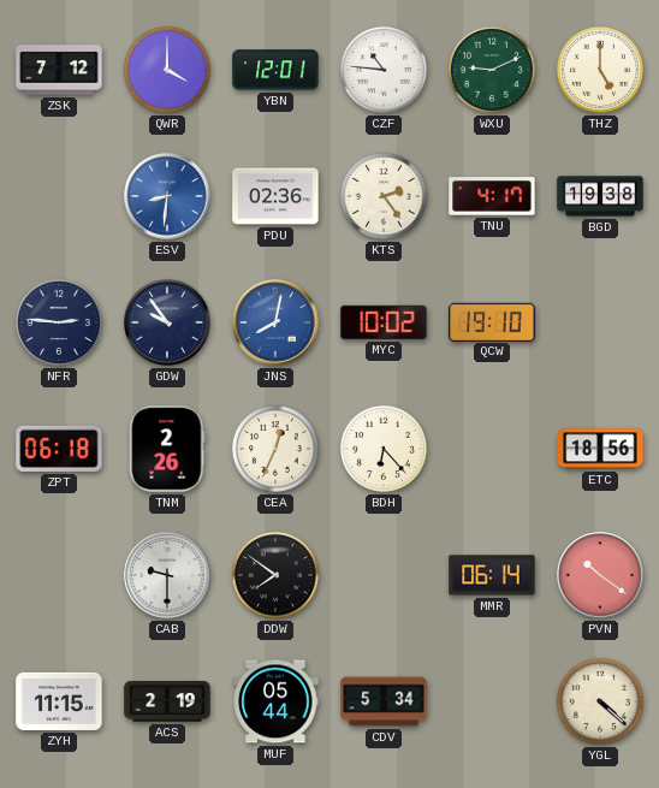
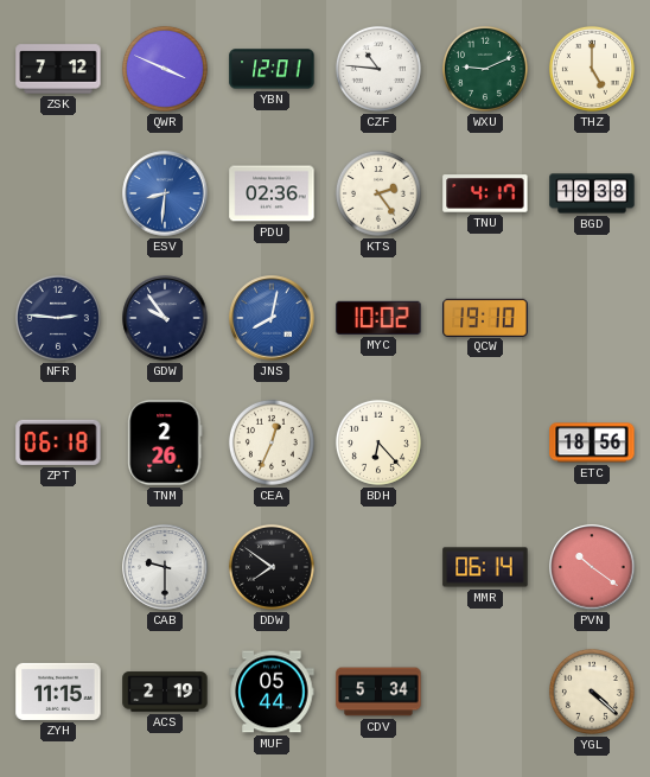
QWR: 4:00 -> 3:49 (165, 69)
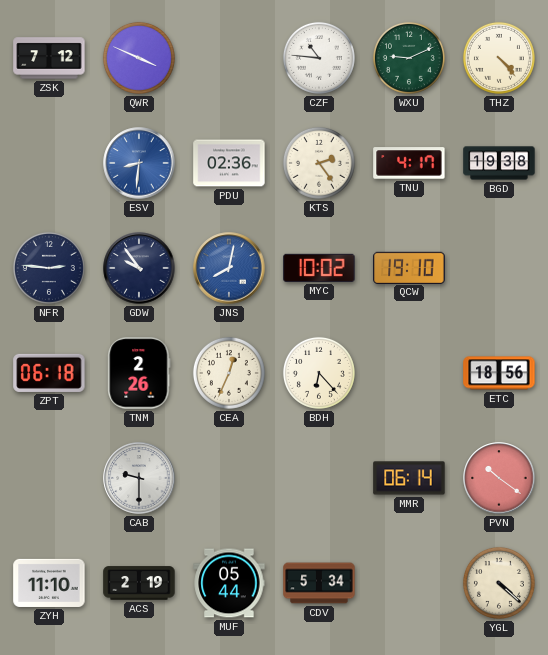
YBN: 12:01 -> none (272, 69)
THZ: 5:00 -> 4:23 (499, 58)
DDW: 7:51 -> none (272, 567)
ZYH: 11:15 -> 11:10 (49, 583)
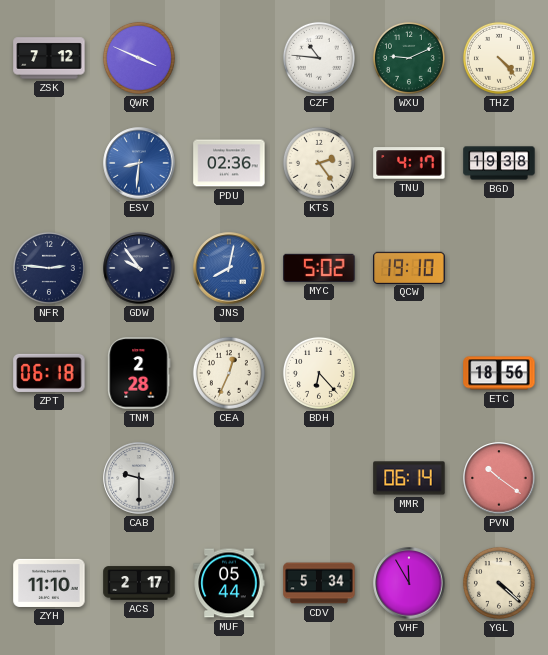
MYC: 10:02 -> 5:02 (319, 268)
TNM: 2:26 -> 2:28 (139, 373)
ACS: 2:19 -> 2:17 (139, 583)
VHF: none -> 11:55 (409, 583)
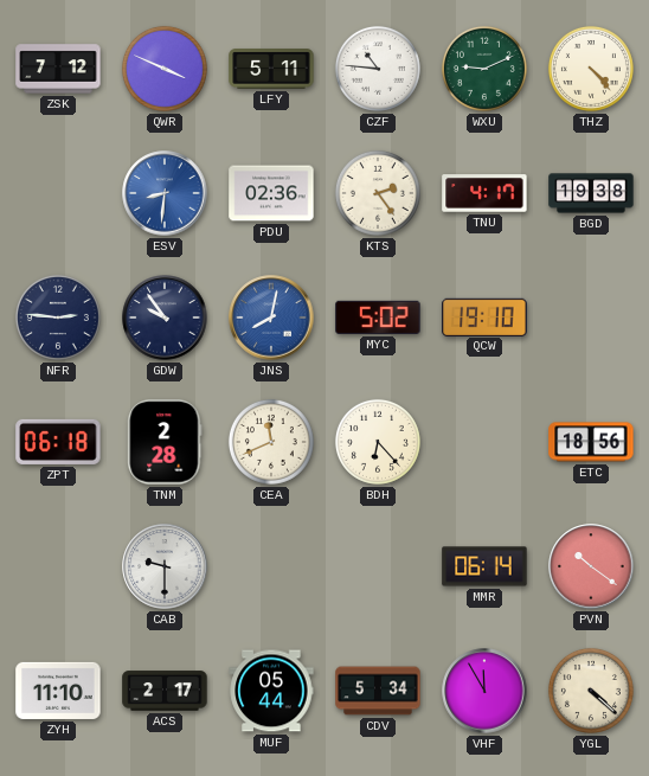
LFY: none -> 5:11 (271, 69)
CEA: 12:34 -> 11:41 (271, 442)
